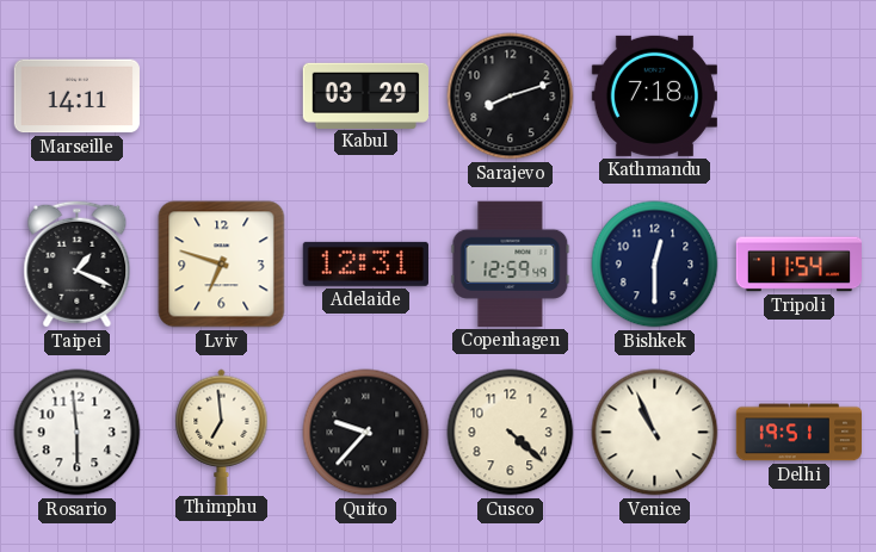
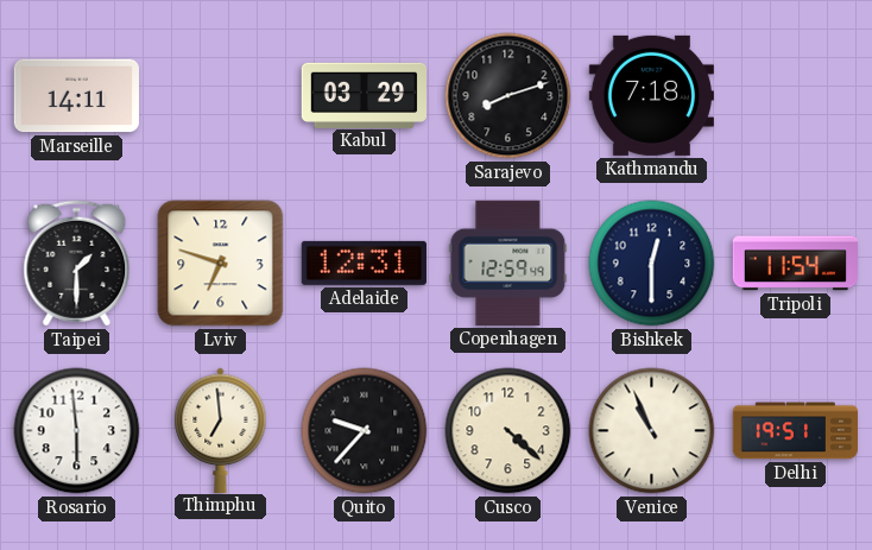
Taipei: 1:19 -> 1:30 (77, 264)
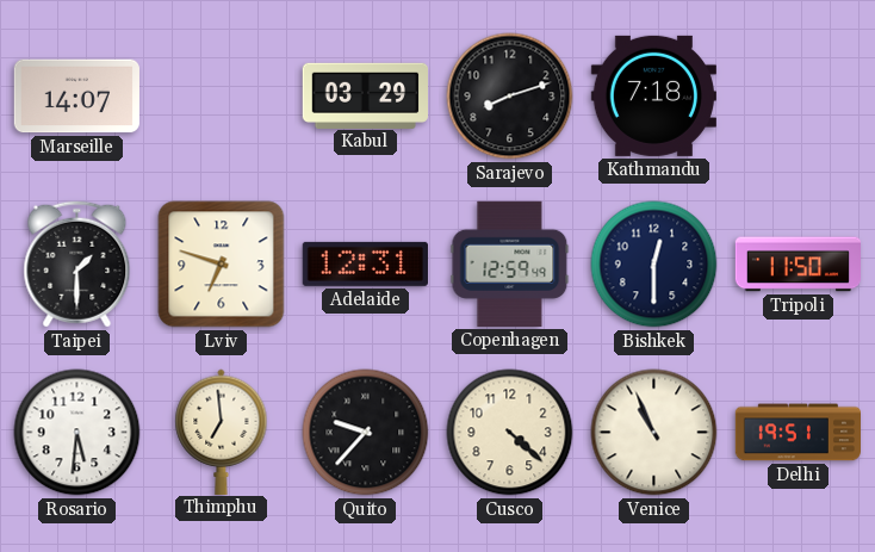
Marseille: 14:11 -> 14:07 (76, 97)
Tripoli: 11:54 -> 11:50 (798, 265)
Rosario: 5:59 -> 5:31 (77, 433)
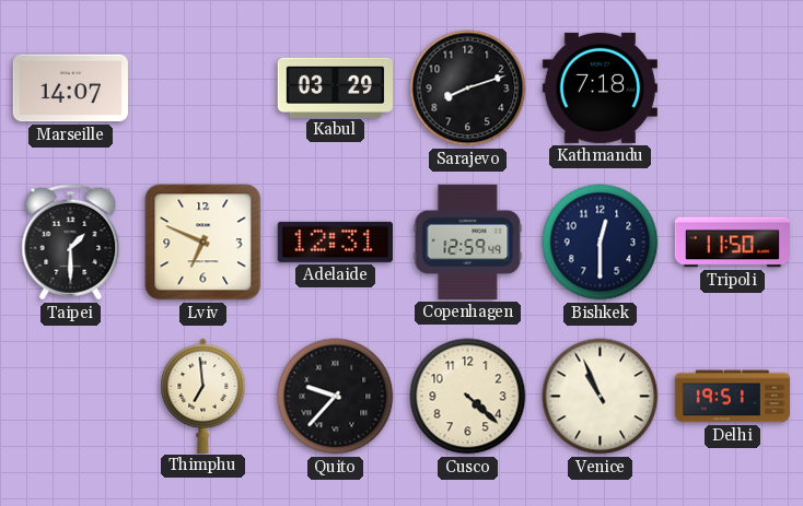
Lviv: 6:48 -> 6:49 (203, 243)
Rosario: 5:31 -> none (77, 433)
